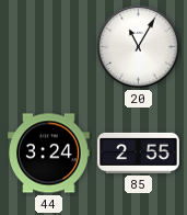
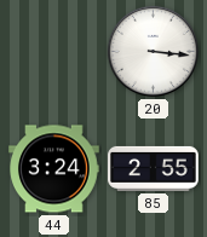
20: 11:05 -> 3:16 (153, 51)
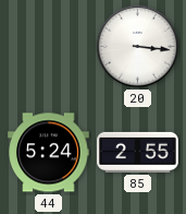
44: 3:24 -> 5:24 (49, 153)
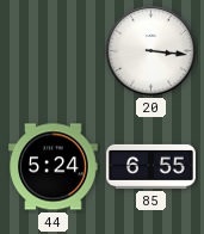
85: 2:55 -> 6:55 (152, 166)
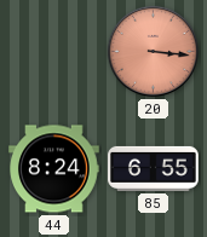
20 dial: white -> salmon (153, 51)
44: 5:24 -> 8:24 (54, 169)
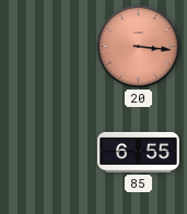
44: 8:24 -> none (54, 169)
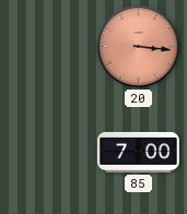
85: 6:55 -> 7:00 (139, 152)
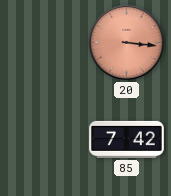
85: 7:00 -> 7:42 (127, 139)
